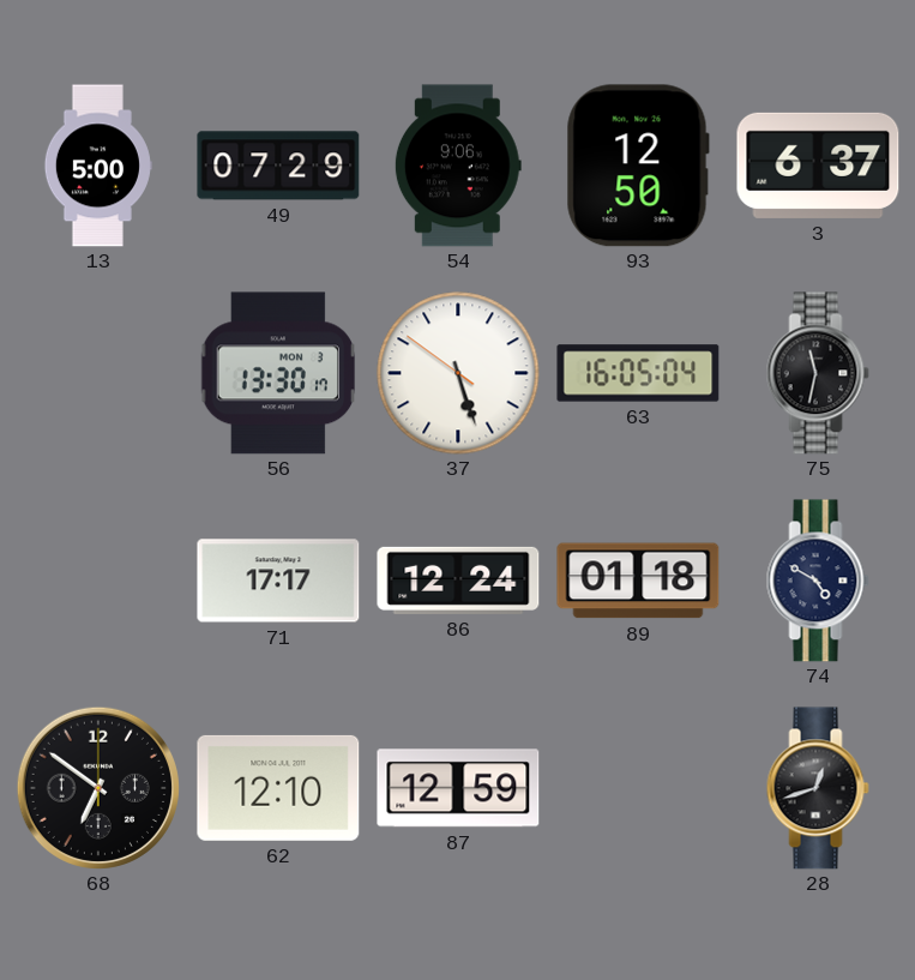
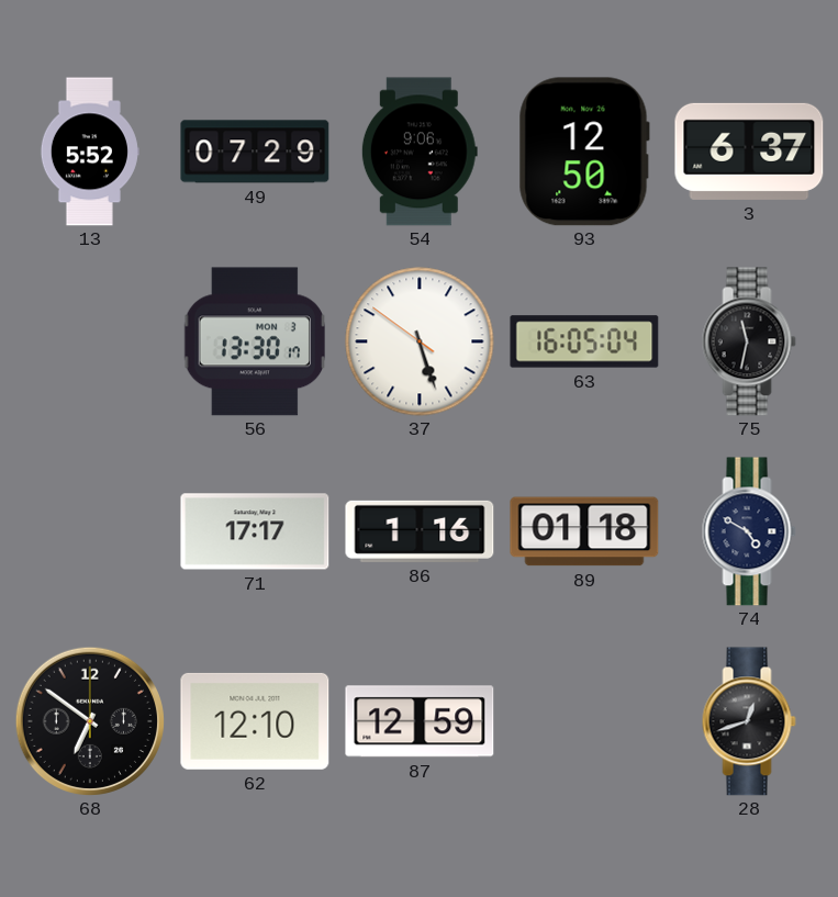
13: 5:00 -> 5:52 (90, 152)
86: 12:24 -> 1:16 (420, 531)
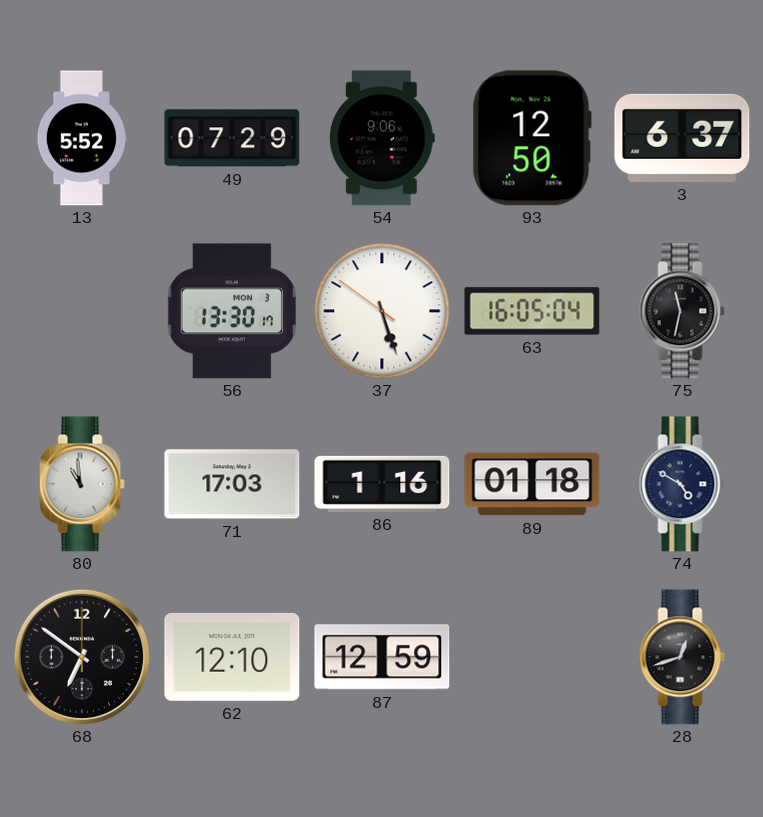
80: none -> 10:59 (82, 484)
71: 17:17 -> 17:03 (232, 484)
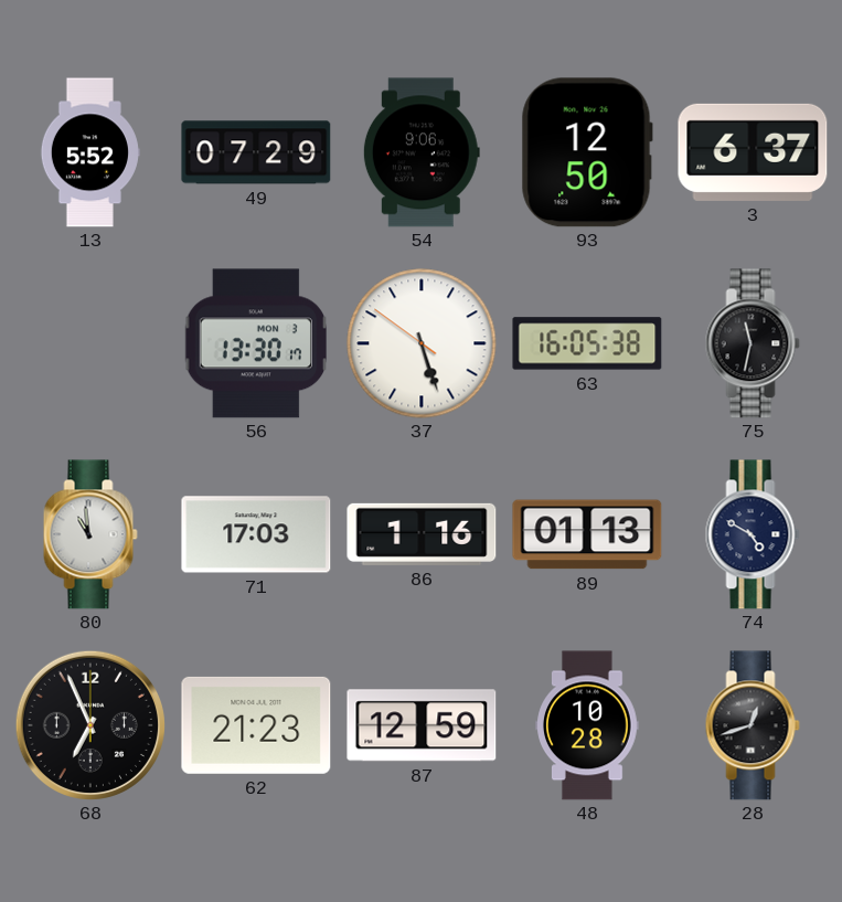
63: 16:05:04 -> 16:05:38 (587, 343)
89: 01:18 -> 01:13 (587, 534)
68: 6:51 -> 6:56 (90, 725)
62: 12:10 -> 21:23 (256, 725)
48: none -> 10:28 (587, 725)
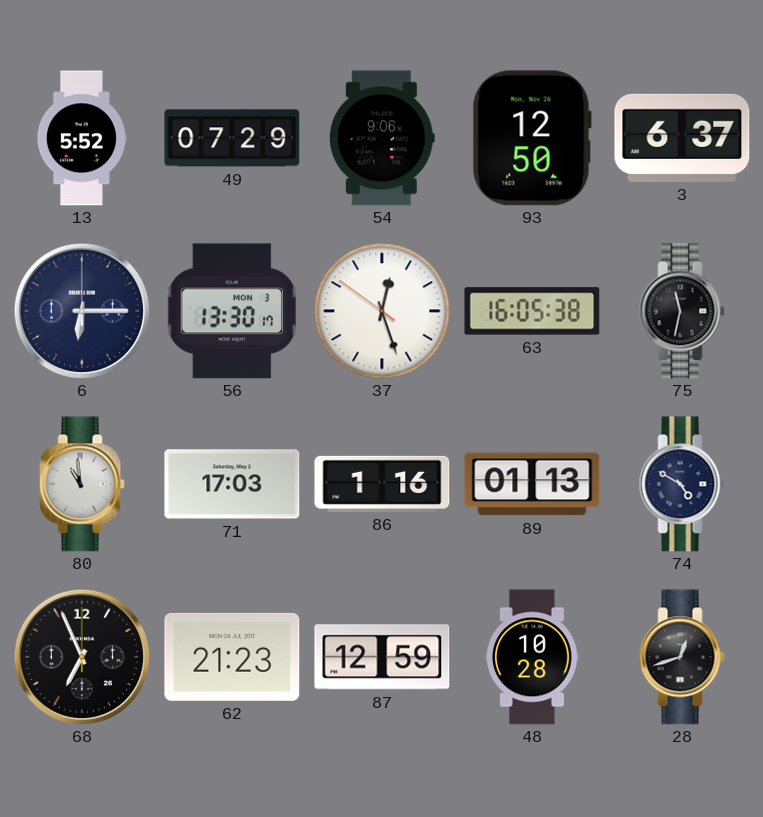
6: none -> 6:15 (82, 311)
37: 5:26 -> 12:26 (382, 311)
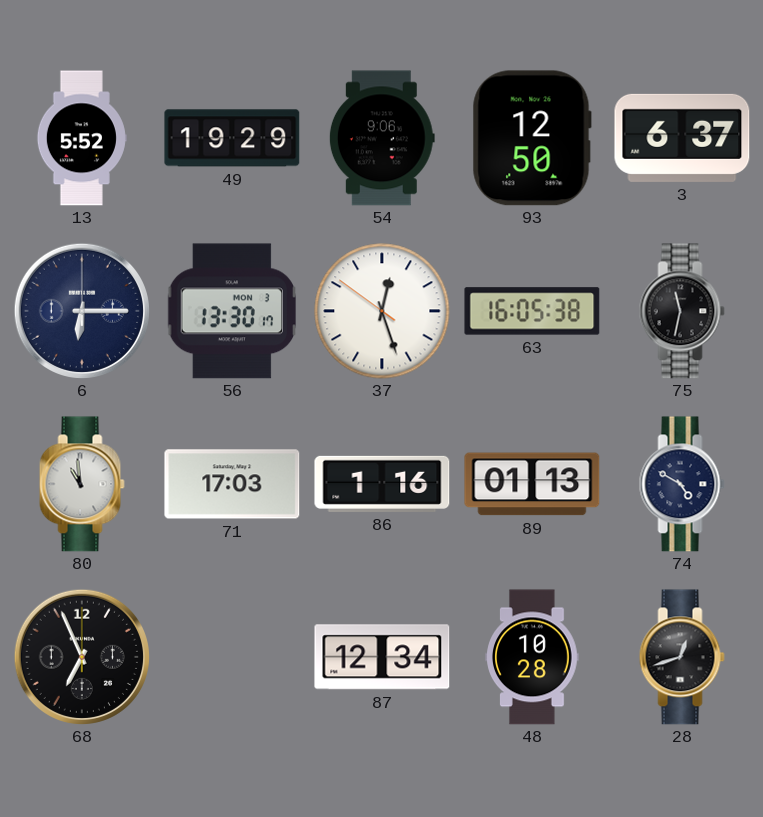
49: 07:29 -> 19:29 (232, 138)
62: 21:23 -> none (232, 657)
87: 12:59 -> 12:34 (382, 657)
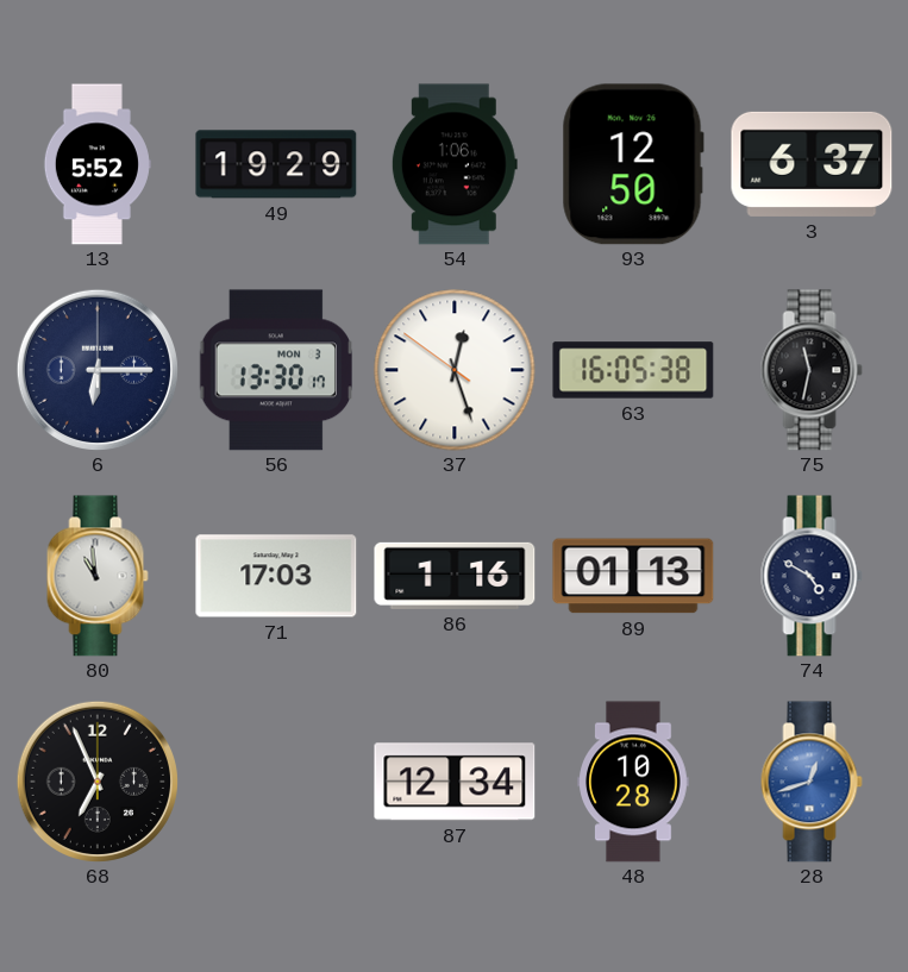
54: 9:06 -> 1:06 (455, 164)
28 dial: black -> blue (812, 782)
